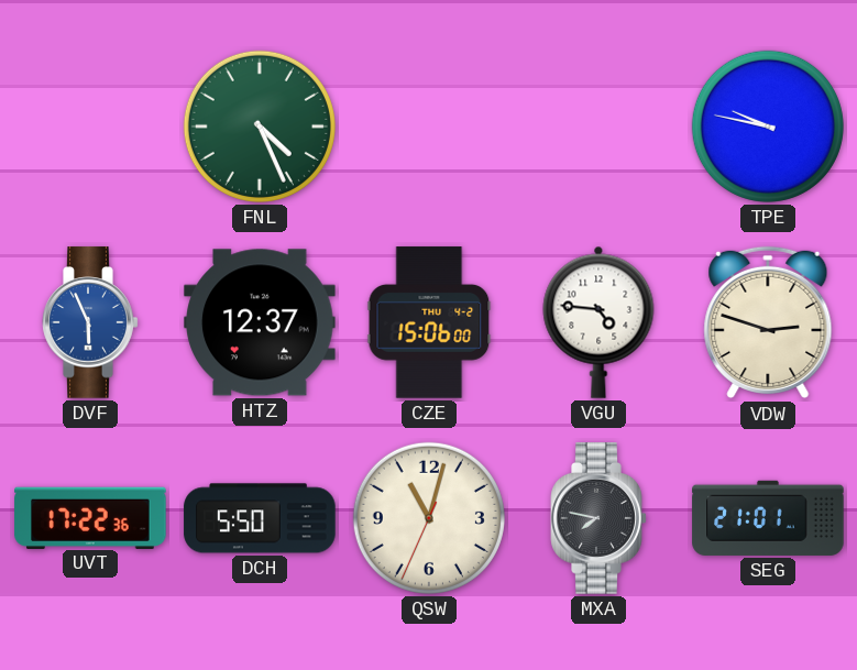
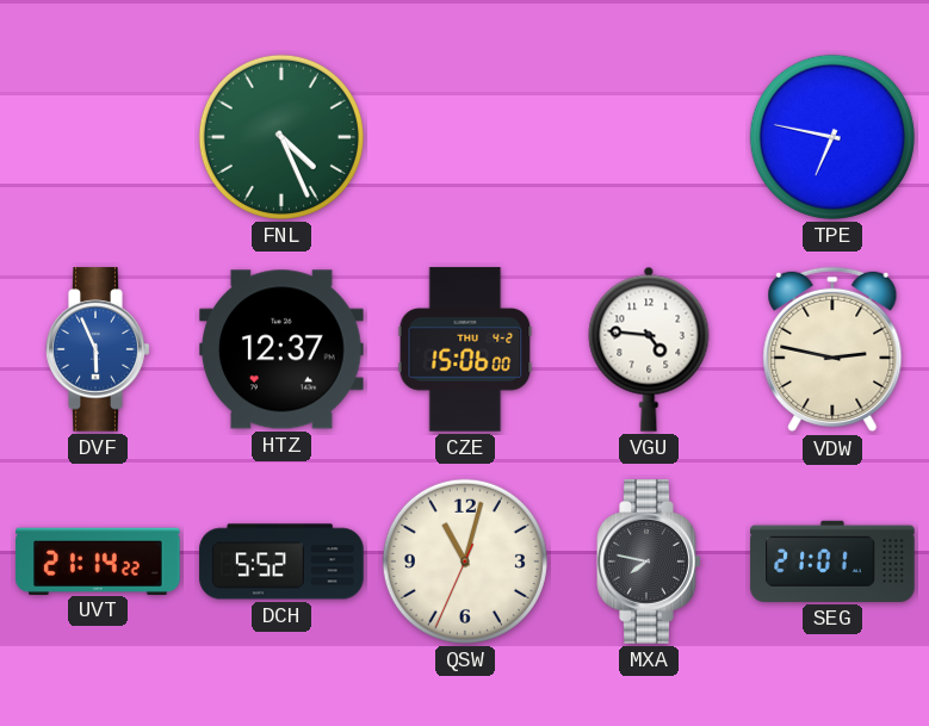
TPE: 9:47 -> 6:47 (832, 137)
VDW: 2:48 -> 2:47 (832, 349)
UVT: 17:22 -> 21:14 (98, 560)
DCH: 5:50 -> 5:52 (281, 561)
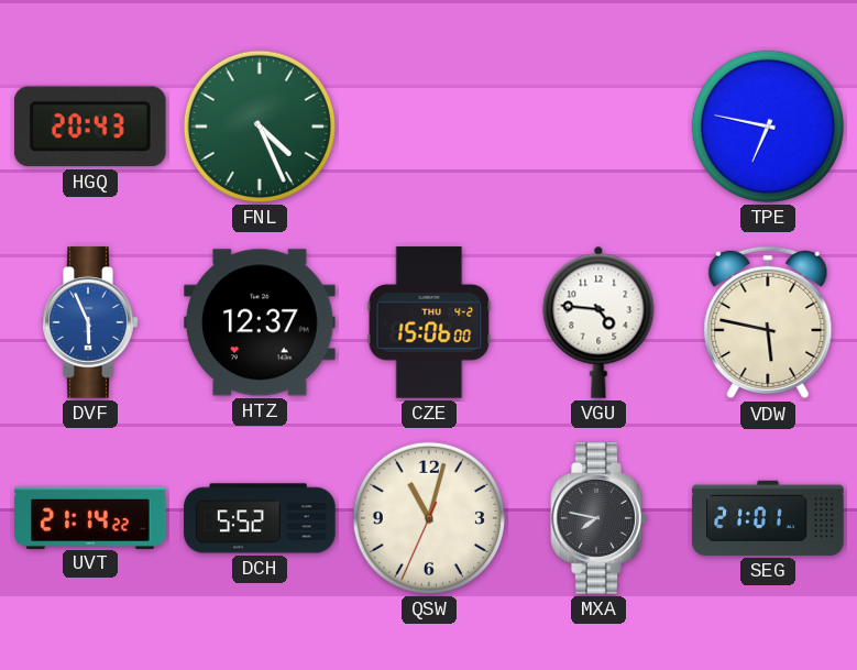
HGQ: none -> 20:43 (90, 127)
VDW: 2:47 -> 5:47 (768, 322)
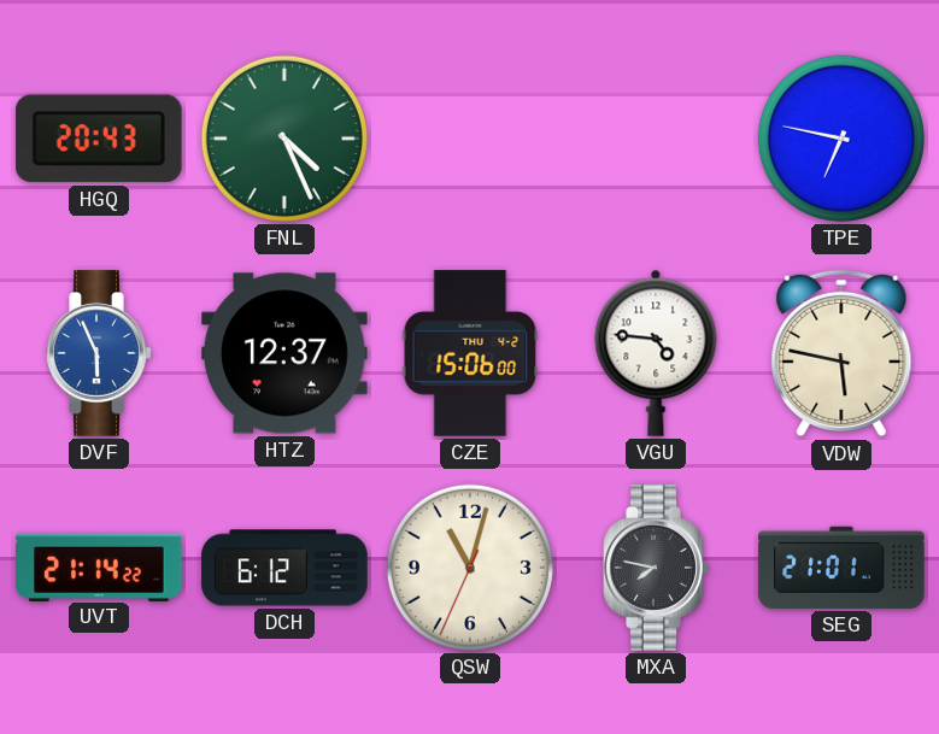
DCH: 5:52 -> 6:12 (284, 568)
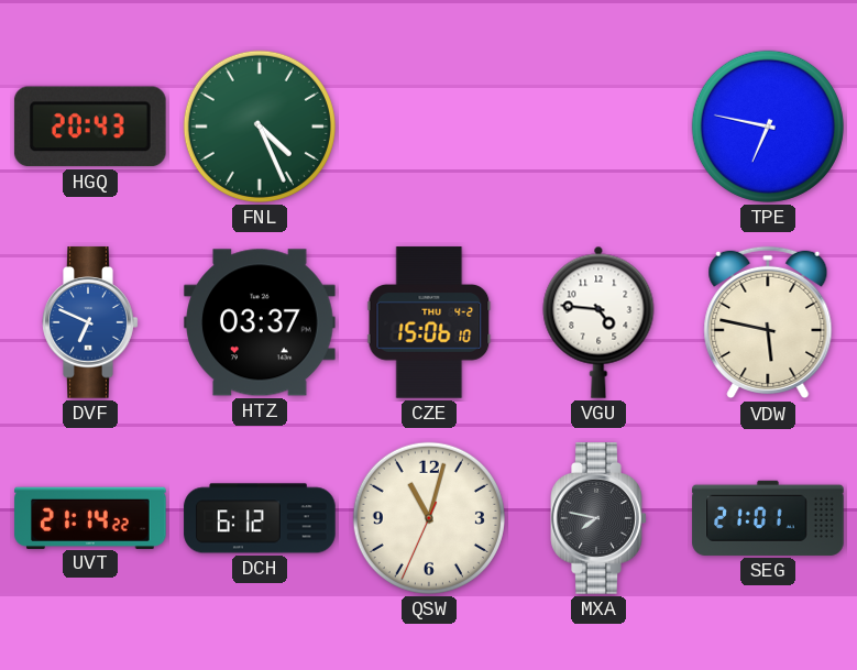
DVF: 5:56 -> 6:49 (90, 322)
HTZ: 12:37 -> 03:37 (260, 322)
CZE: 15:06:00 -> 15:06:10 (429, 322)
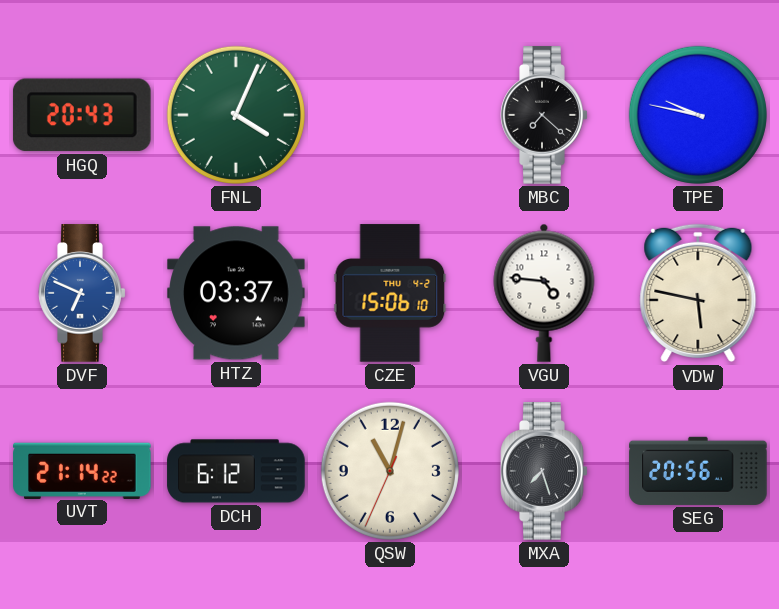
FNL: 4:26 -> 4:04 (236, 115)
MBC: none -> 7:22 (544, 115)
TPE: 6:47 -> 9:47 (698, 115)
MXA: 7:47 -> 7:27 (544, 471)
SEG: 21:01 -> 20:56 (698, 471)
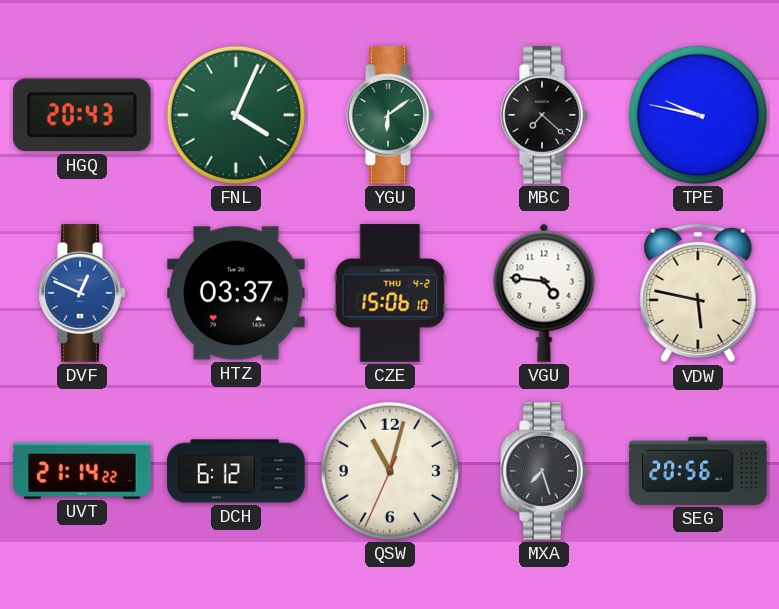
YGU: none -> 6:09 (390, 115)
DVF: 6:49 -> 12:49 (82, 293)
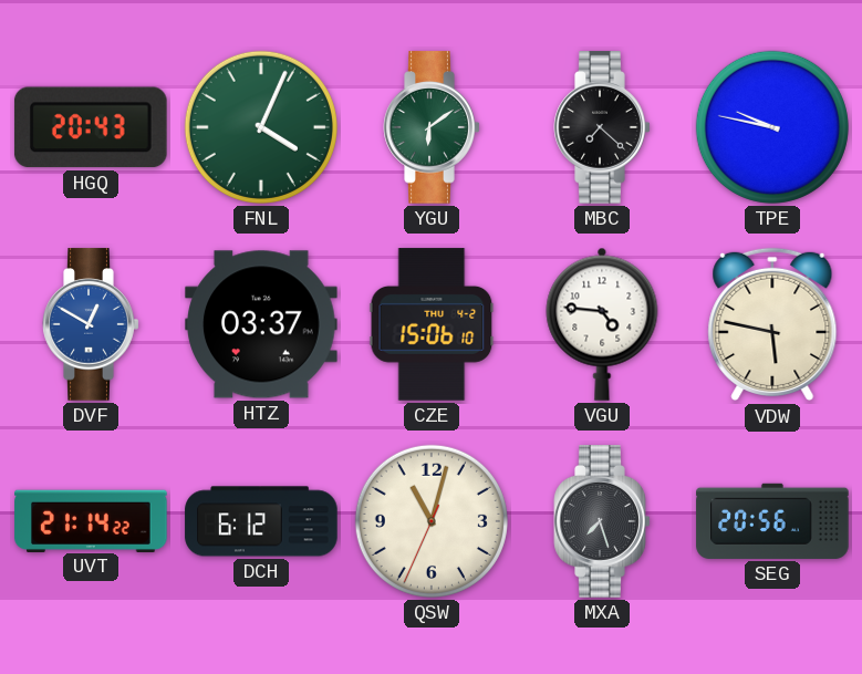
DVF: 12:49 -> 12:50 (91, 324)
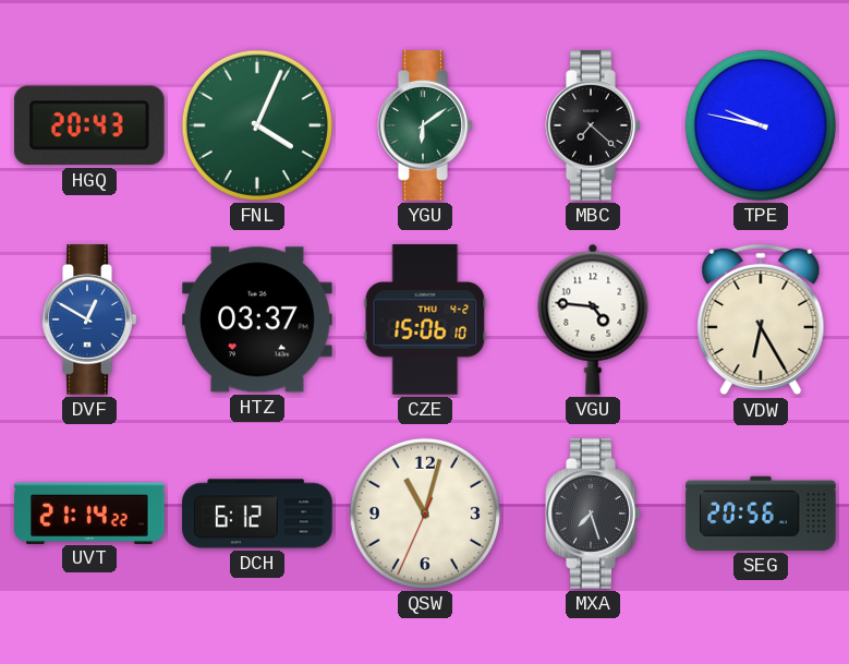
VDW: 5:47 -> 6:25 (761, 319)
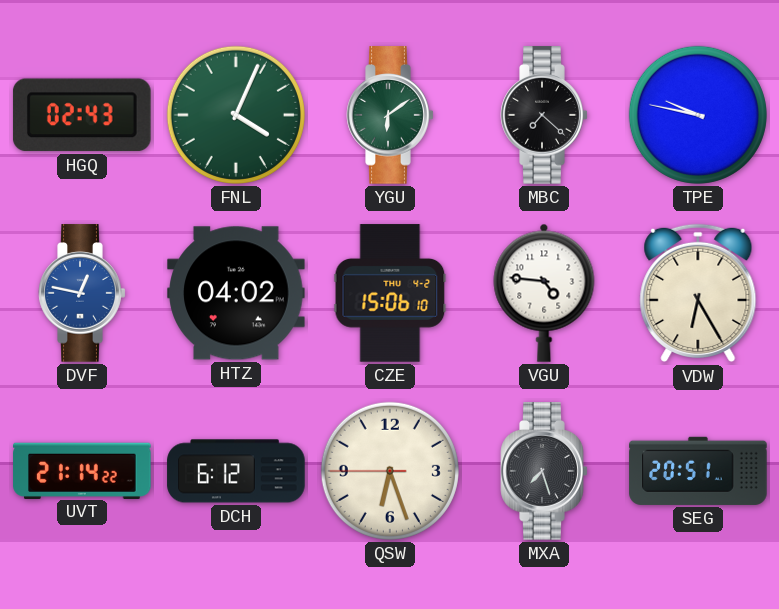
HGQ: 20:43 -> 02:43 (82, 115)
DVF: 12:50 -> 12:47 (82, 293)
HTZ: 03:37 -> 04:02 (236, 293)
QSW: 11:02 -> 6:26 (390, 471)
SEG: 20:56 -> 20:51 (698, 471)
